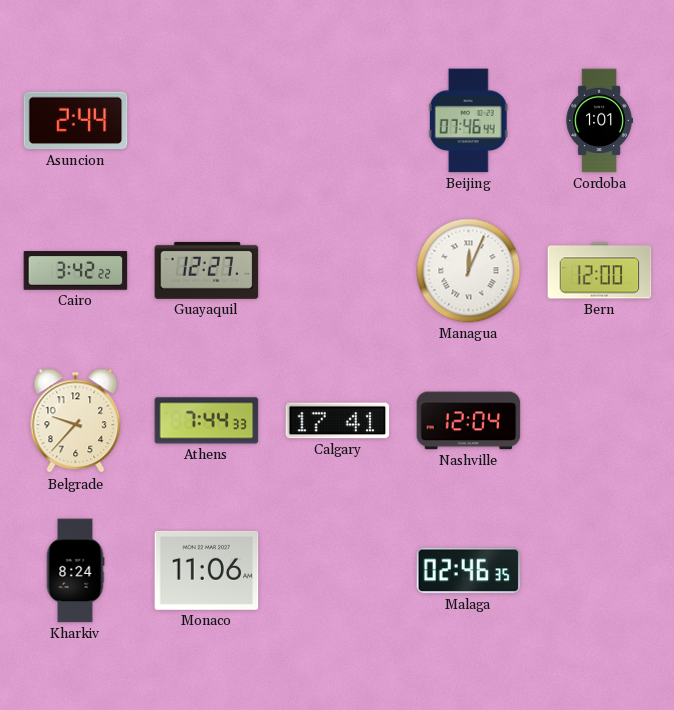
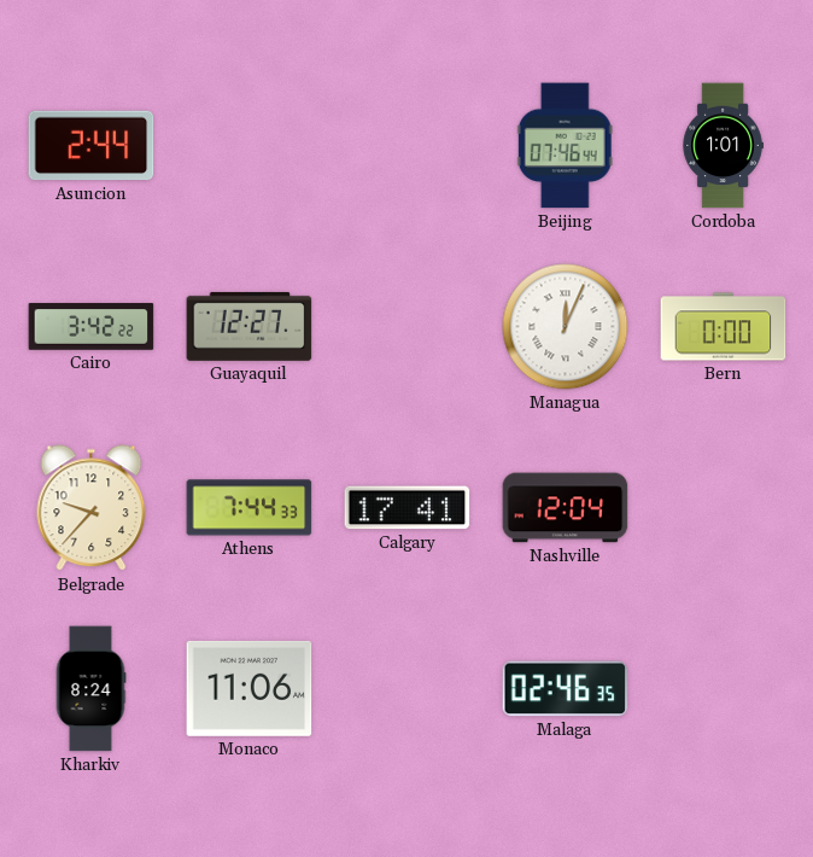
Bern: 12:00 -> 0:00 (724, 327)
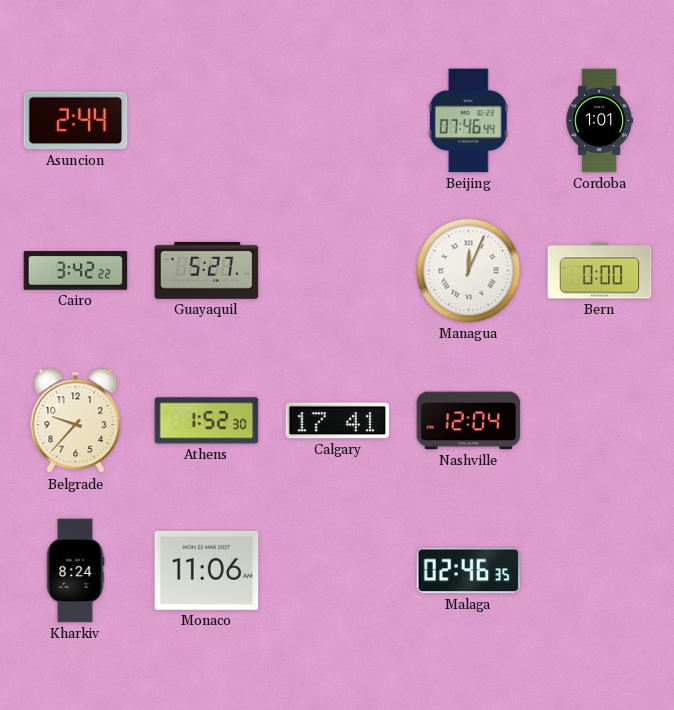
Guayaquil: 12:27 -> 5:27 (207, 270)
Athens: 7:44 -> 1:52 (207, 421)
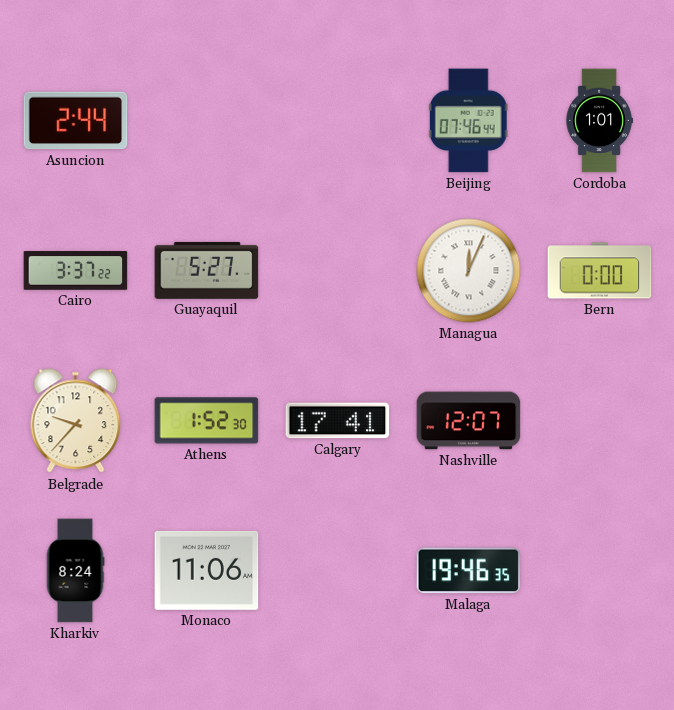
Cairo: 3:42 -> 3:37 (76, 271)
Nashville: 12:04 -> 12:07 (469, 421)
Malaga: 02:46 -> 19:46 (469, 571)
